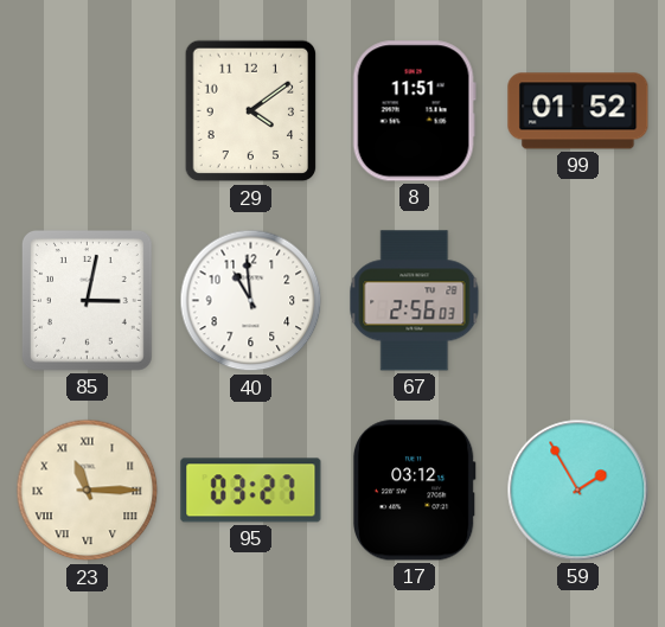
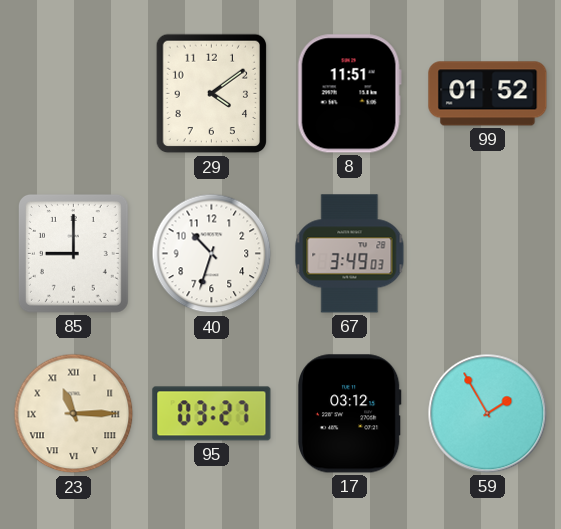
85: 3:02 -> 9:00 (73, 253)
40: 10:59 -> 10:33 (212, 254)
67: 2:56 -> 3:49 (350, 254)
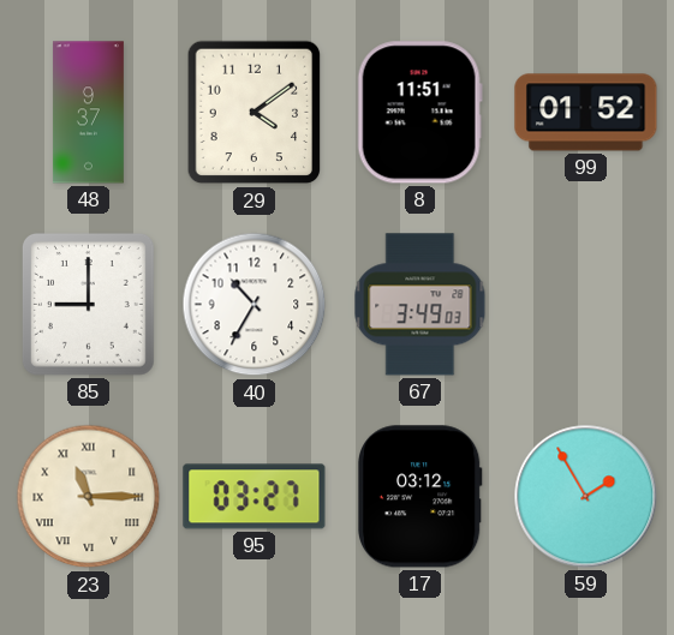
48: none -> 9:37 (88, 113)
40: 10:33 -> 10:35 (255, 305)
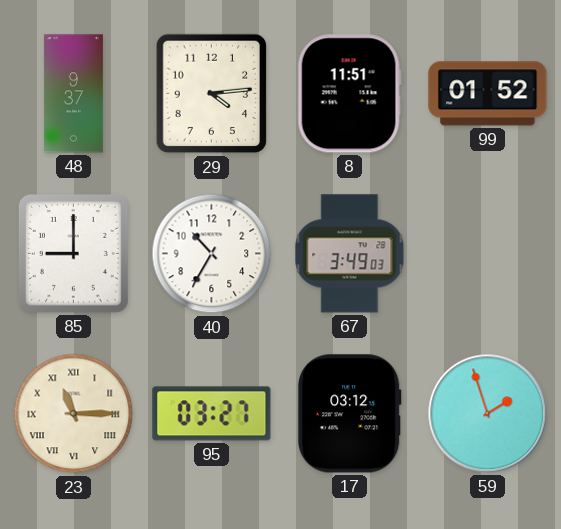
29: 4:09 -> 4:14 (212, 94)
59: 1:55 -> 1:57 (488, 414)
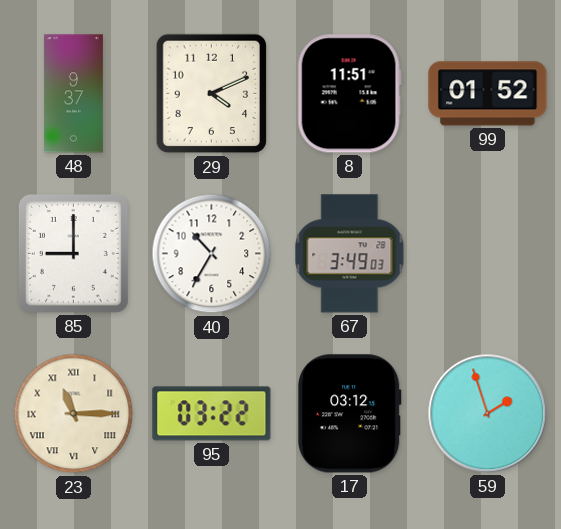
29: 4:14 -> 4:11 (212, 94)
95: 03:27 -> 03:22 (212, 414)
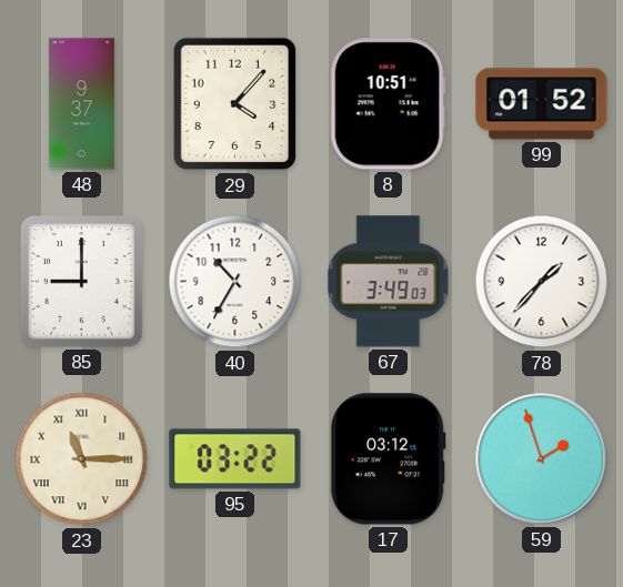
29: 4:11 -> 4:07 (235, 104)
8: 11:51 -> 10:51 (388, 104)
78: none -> 1:37 (542, 282)
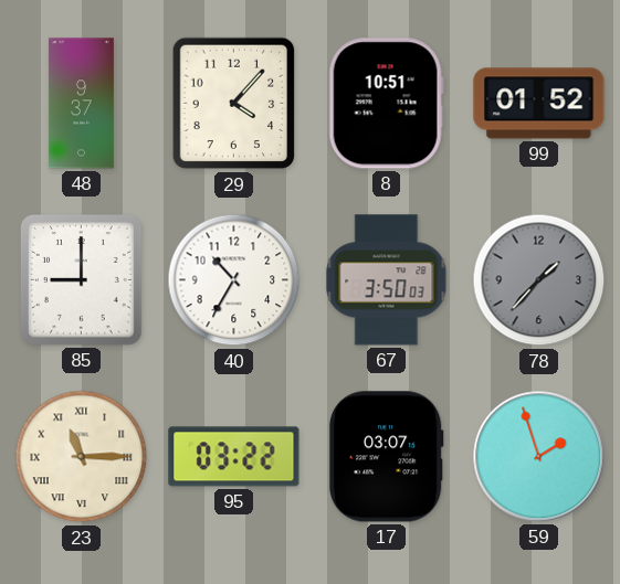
67: 3:49 -> 3:50 (387, 280)
78 dial: white -> grey (539, 280)
17: 03:12 -> 03:07 (386, 457)
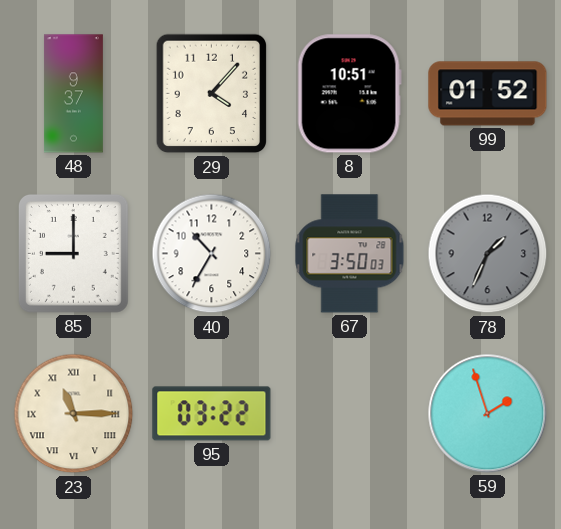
78: 1:37 -> 1:34 (488, 254)
17: 03:07 -> none (386, 457)
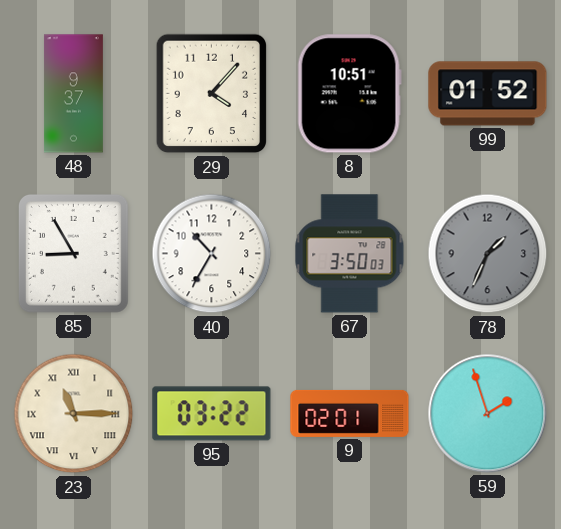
85: 9:00 -> 8:55 (73, 253)
9: none -> 02:01 (350, 413)
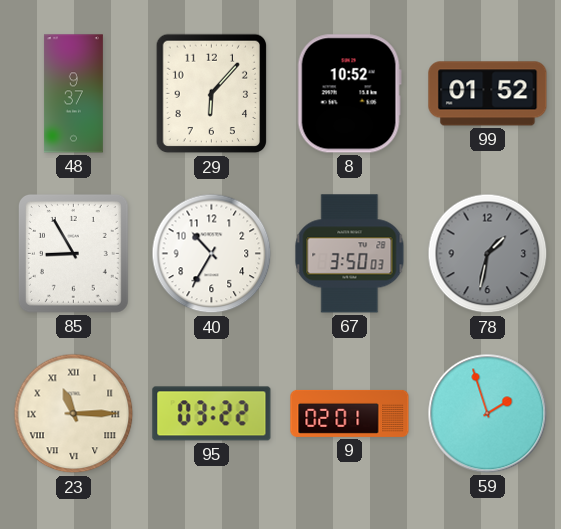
29: 4:07 -> 6:07 (212, 94)
8: 10:51 -> 10:52 (349, 94)
78: 1:34 -> 1:32 (488, 254)
